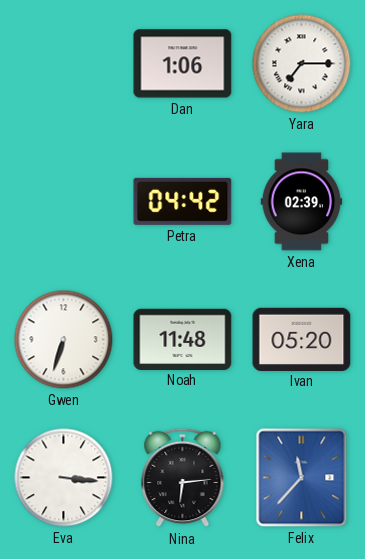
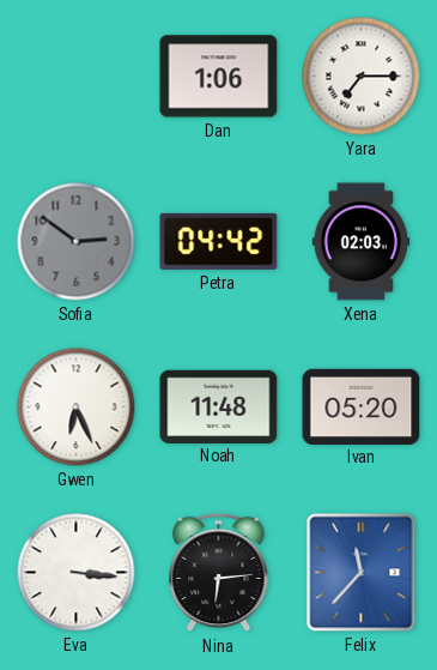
Sofia: none -> 2:51 (77, 242)
Xena: 02:39 -> 02:03 (362, 242)
Gwen: 6:33 -> 6:26 (77, 408)
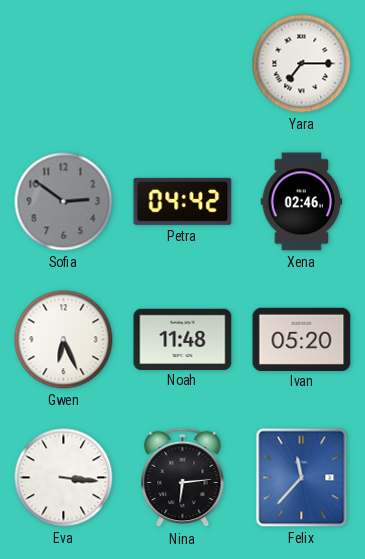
Dan: 1:06 -> none (219, 77)
Xena: 02:03 -> 02:46 (302, 202)
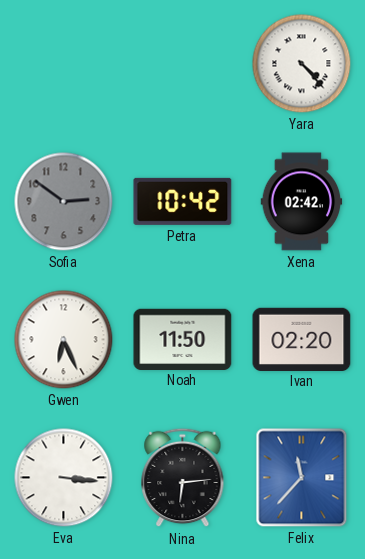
Yara: 7:15 -> 4:23 (302, 64)
Petra: 04:42 -> 10:42 (183, 201)
Xena: 02:46 -> 02:42 (302, 202)
Noah: 11:48 -> 11:50 (183, 339)
Ivan: 05:20 -> 02:20 (302, 339)
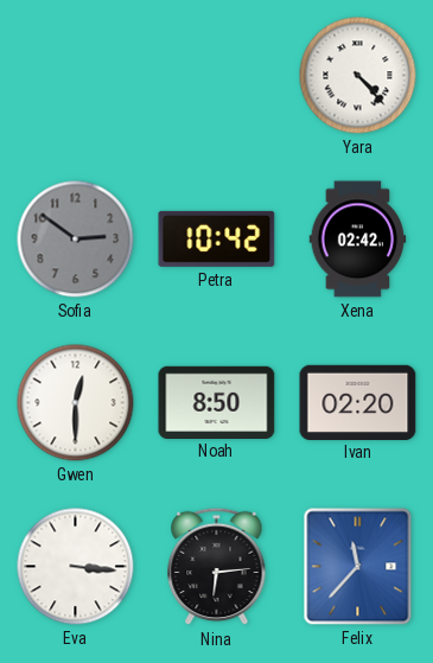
Gwen: 6:26 -> 12:30 (76, 403)
Noah: 11:50 -> 8:50 (217, 402)
